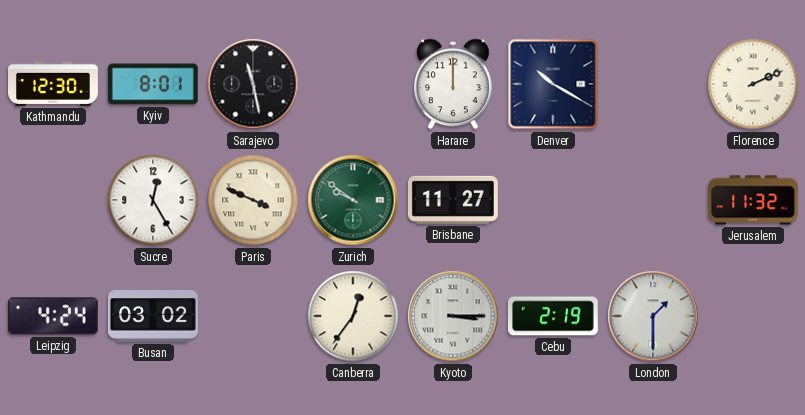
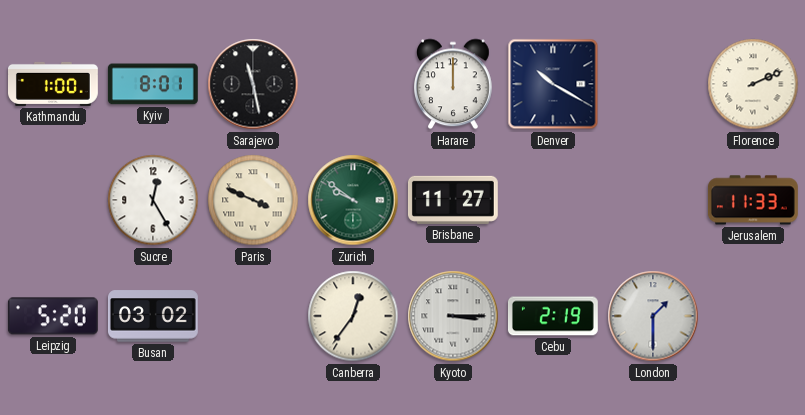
Kathmandu: 12:30 -> 1:00 (54, 84)
Jerusalem: 11:32 -> 11:33 (753, 200)
Leipzig: 4:24 -> 5:20 (53, 316)
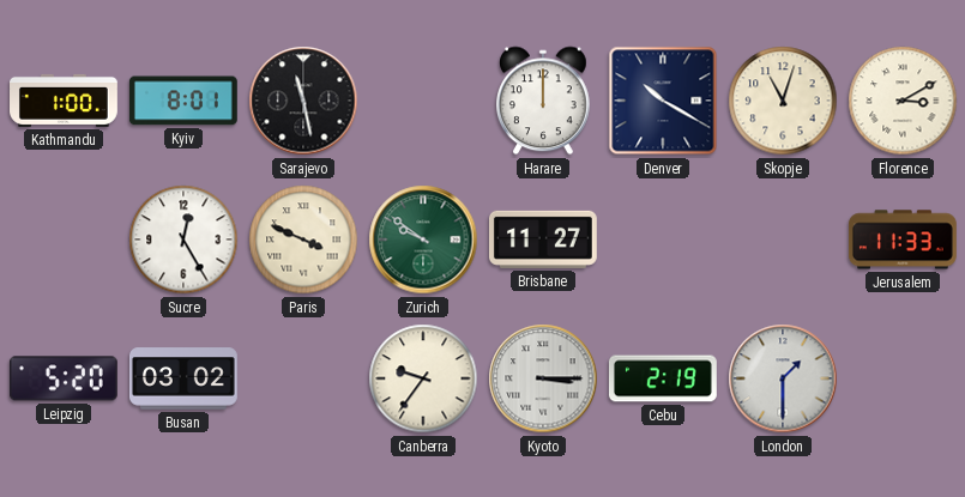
Skopje: none -> 11:03 (783, 101)
Florence: 2:11 -> 3:10 (903, 101)
Canberra: 12:36 -> 9:36 (423, 378)
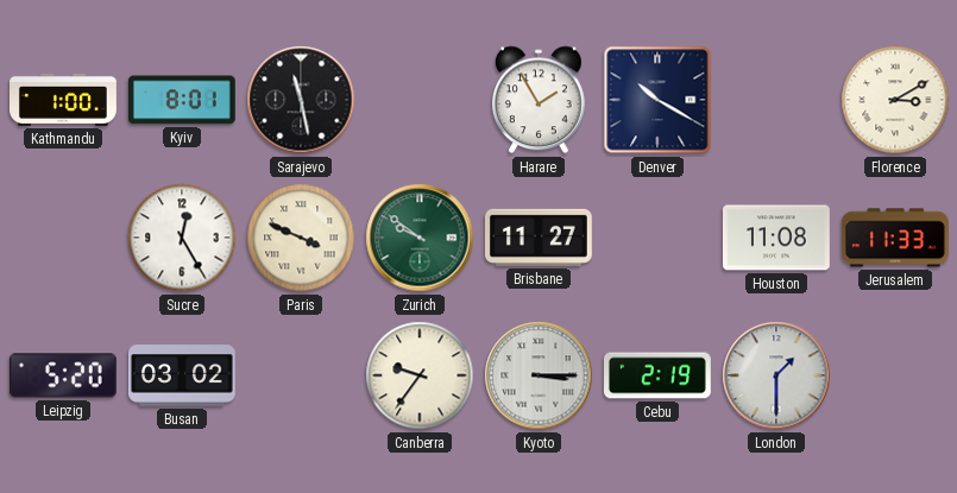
Harare: 12:00 -> 1:55 (540, 100)
Skopje: 11:03 -> none (783, 101)
Houston: none -> 11:08 (776, 238)
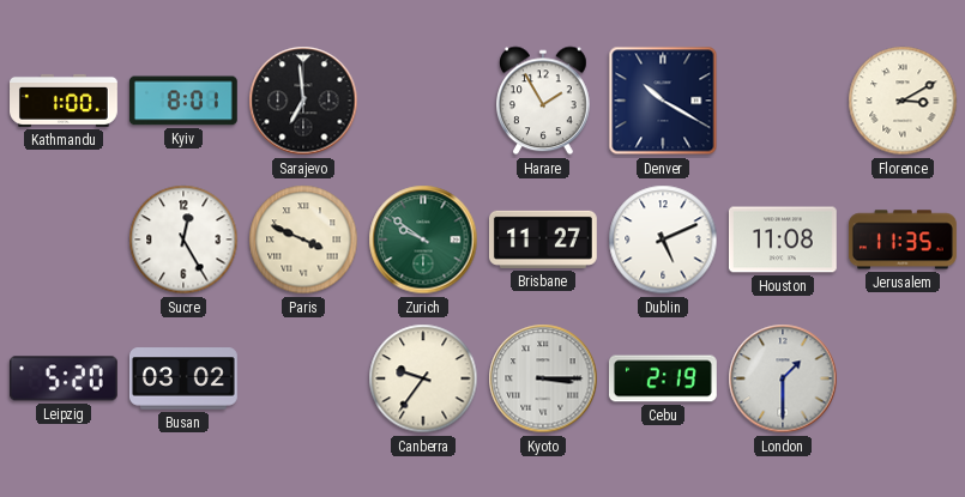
Sarajevo: 11:28 -> 6:59 (303, 101)
Dublin: none -> 5:11 (663, 240)
Jerusalem: 11:33 -> 11:35 (903, 240)
